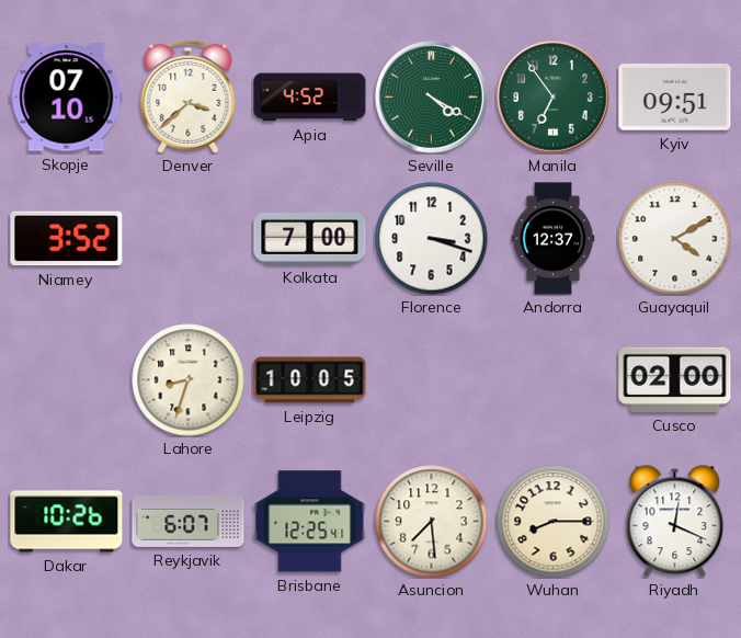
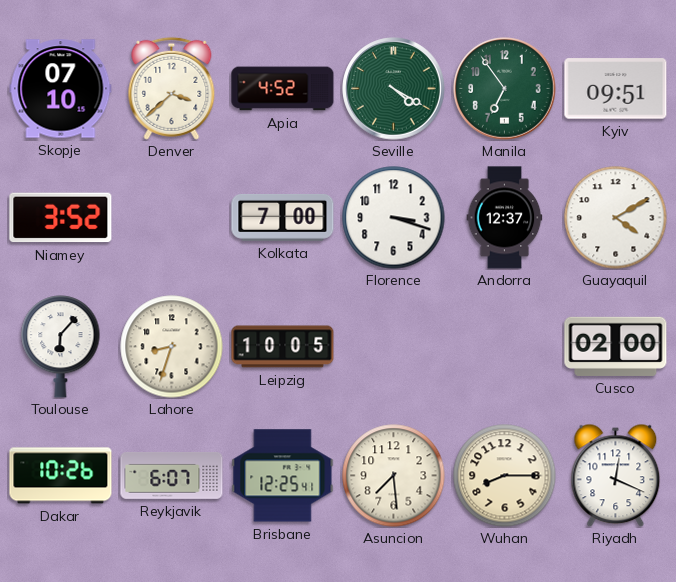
Toulouse: none -> 6:07 (61, 347)
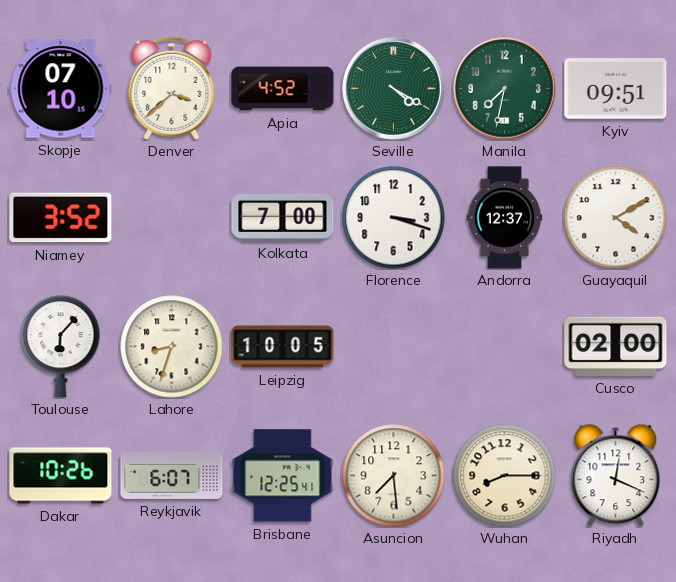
Manila: 6:54 -> 7:32 (505, 89)
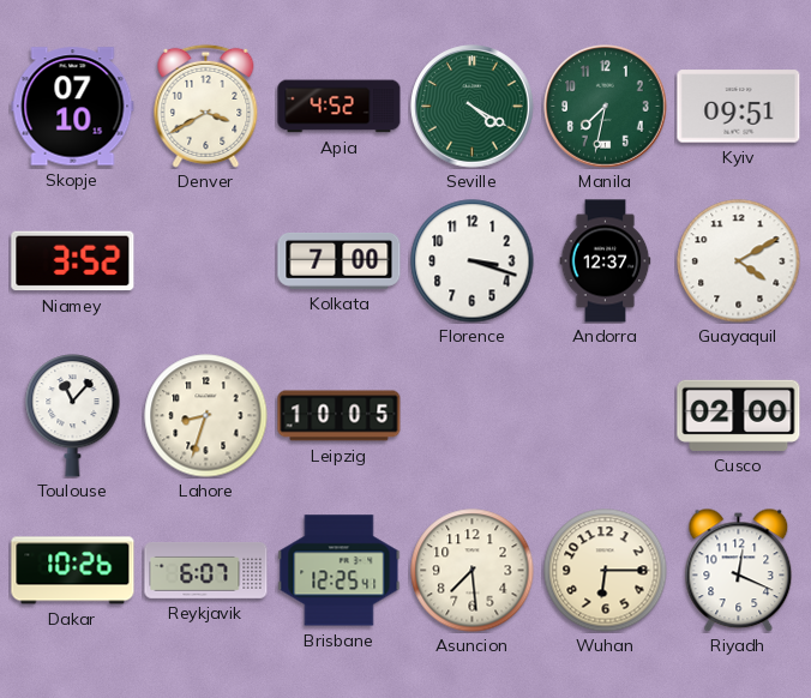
Denver: 3:38 -> 3:40 (206, 106)
Toulouse: 6:07 -> 11:07 (73, 416)
Wuhan: 8:15 -> 6:15 (606, 571)
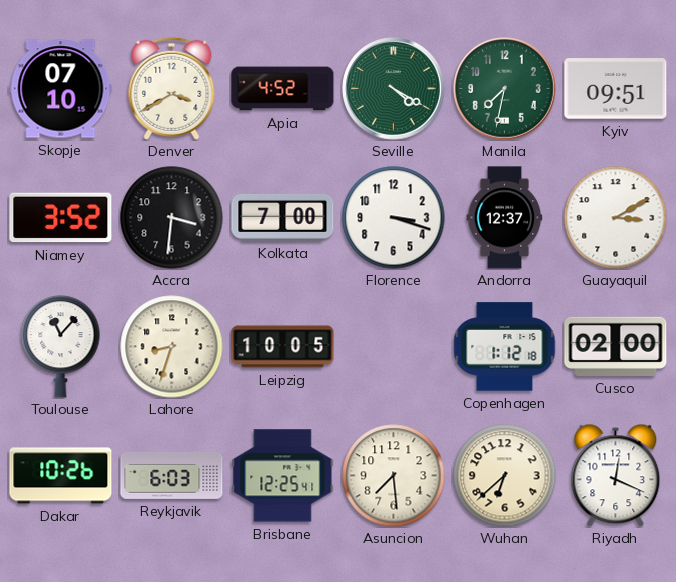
Accra: none -> 3:31 (172, 218)
Guayaquil: 4:10 -> 3:10 (616, 218)
Copenhagen: none -> 1:12 (505, 347)
Reykjavik: 6:07 -> 6:03 (172, 475)
Wuhan: 6:15 -> 6:38 (505, 476)
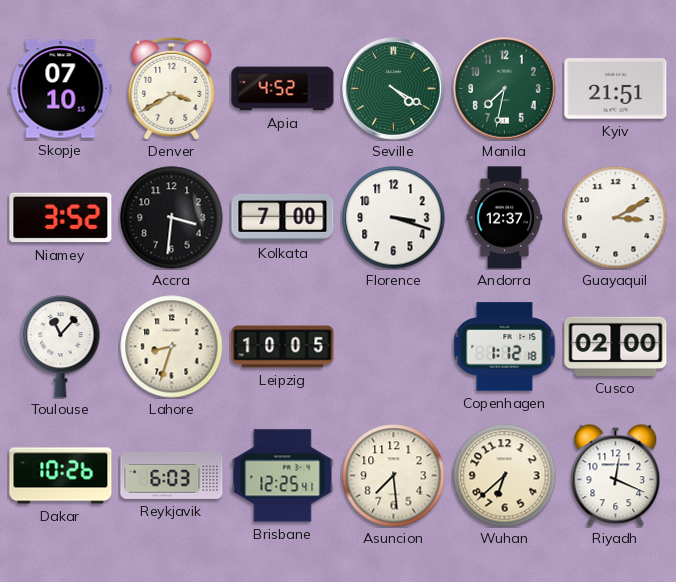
Kyiv: 09:51 -> 21:51 (616, 89)
